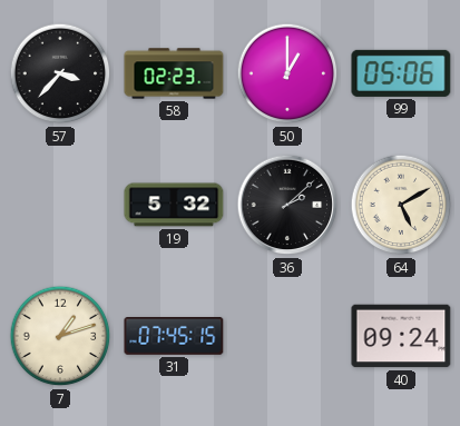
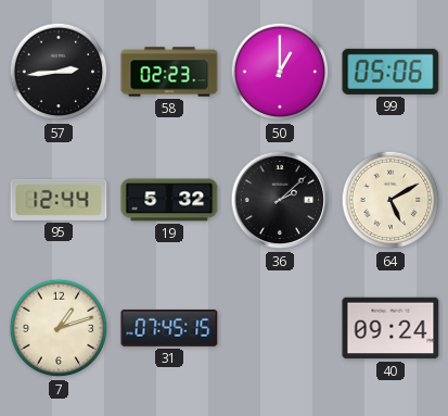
57: 3:37 -> 2:44 (59, 72)
95: none -> 12:44 (59, 200)
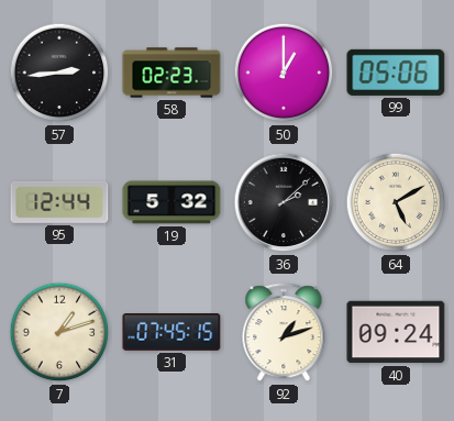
92: none -> 1:12 (284, 333)
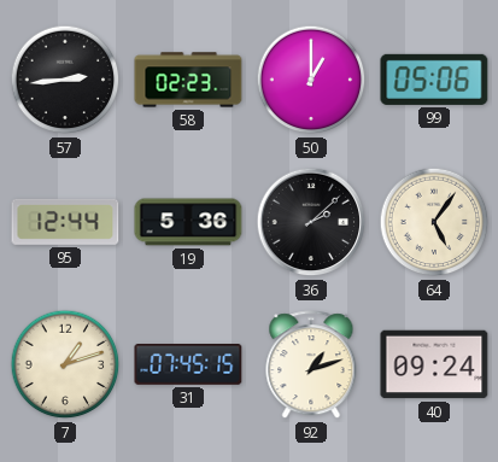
19: 5:32 -> 5:36 (188, 222)
64: 5:10 -> 5:06 (434, 222)
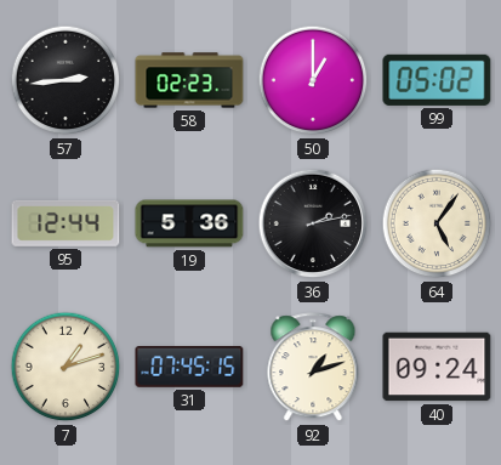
99: 05:06 -> 05:02 (437, 80)
36: 2:08 -> 2:13 (313, 223)
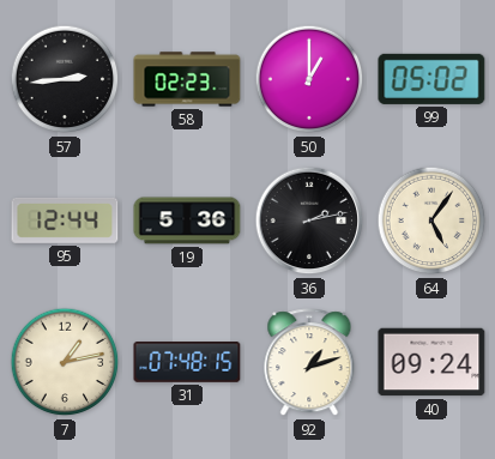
7: 1:12 -> 1:13 (65, 362)
31: 07:45 -> 07:48 (187, 363)
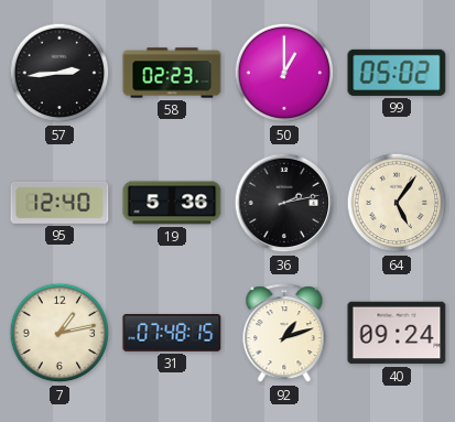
95: 12:44 -> 12:40 (59, 203)
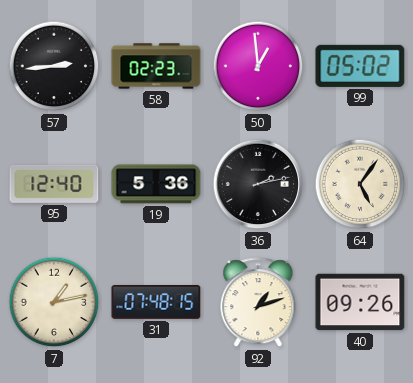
50: 1:00 -> 12:59 (258, 66)
40: 09:24 -> 09:26 (360, 302)
